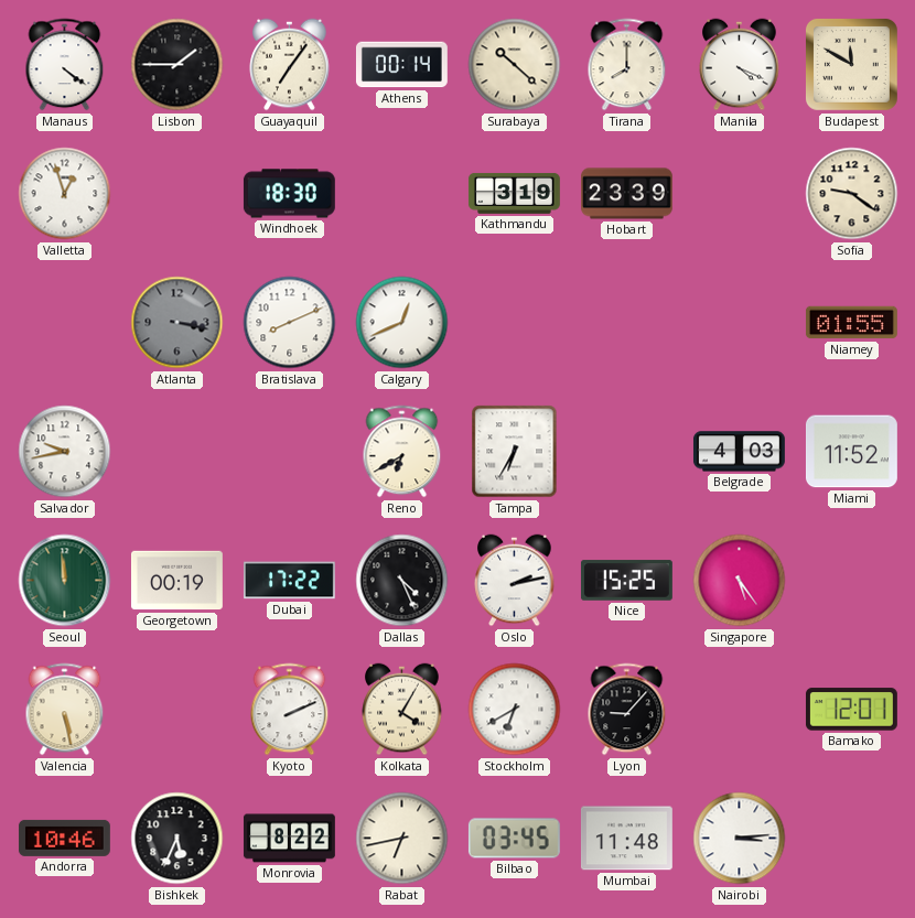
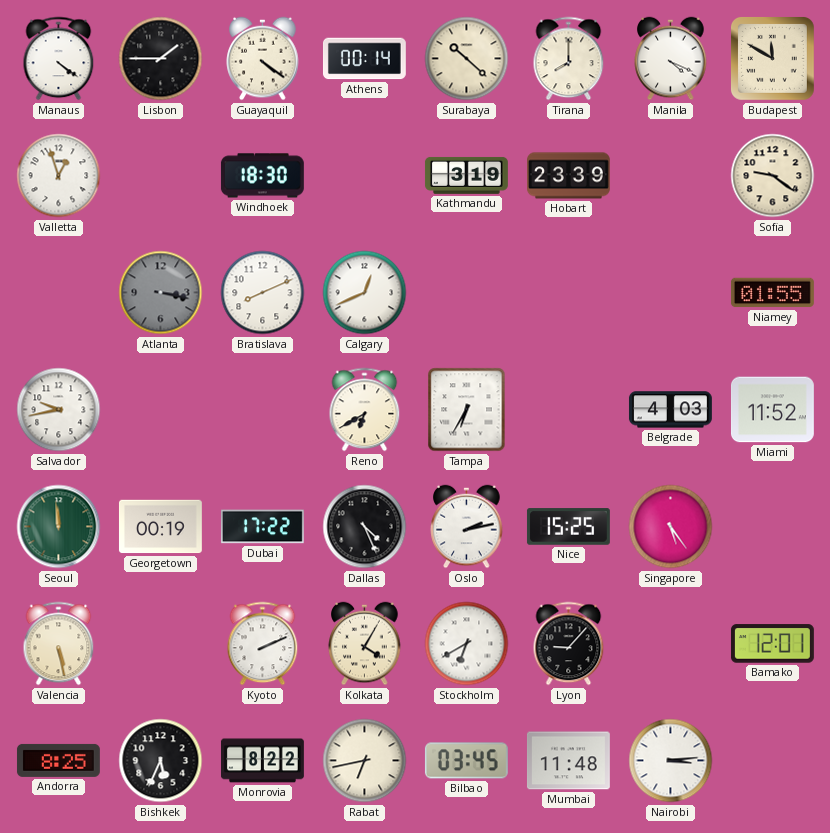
Guayaquil: 7:06 -> 4:21 (263, 59)
Andorra: 10:46 -> 8:25 (58, 760)
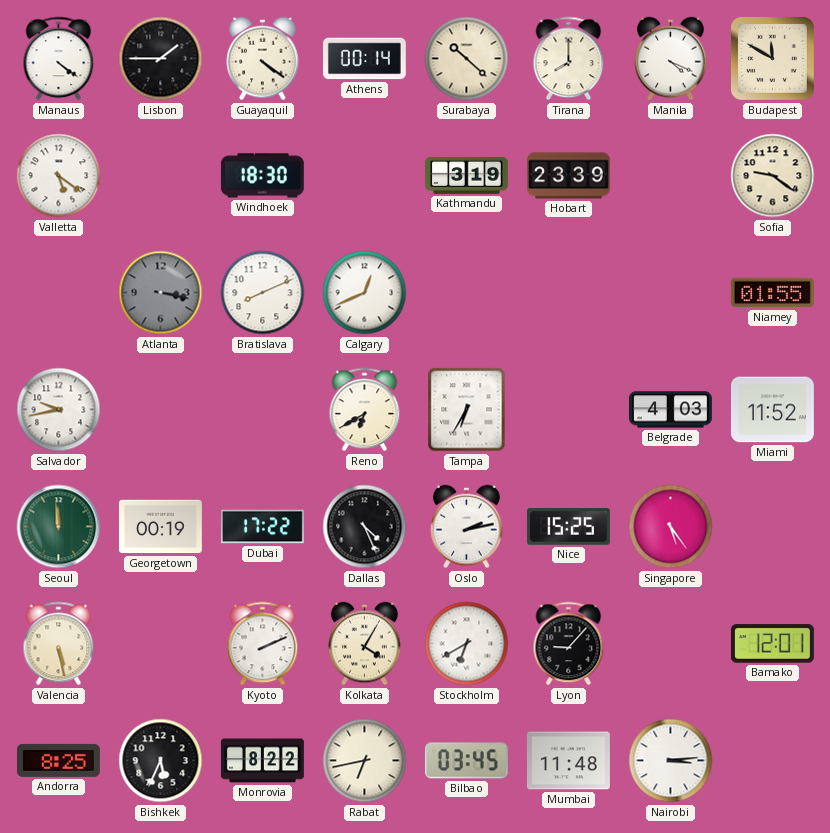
Valletta: 12:57 -> 5:21 (59, 176)
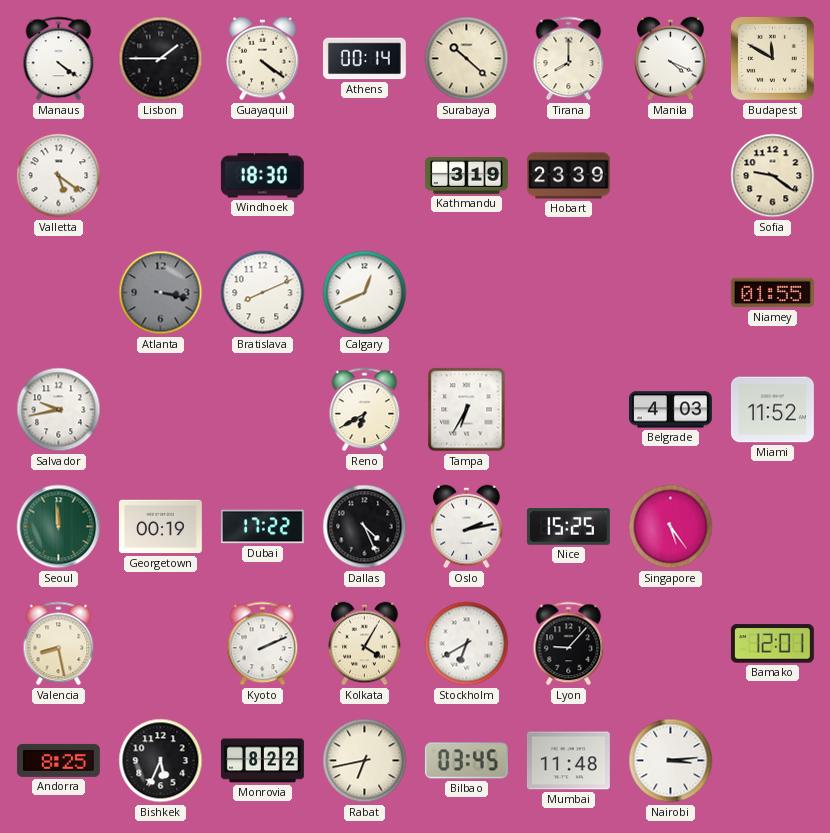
Valencia: 5:28 -> 8:28 (59, 644)
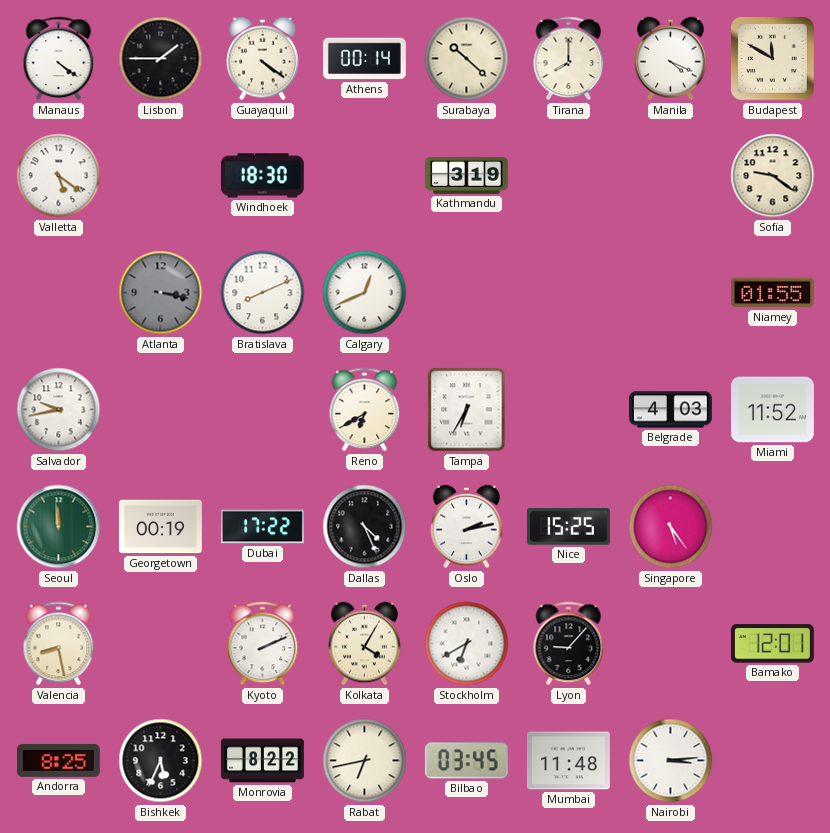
Hobart: 23:39 -> none (569, 176)
